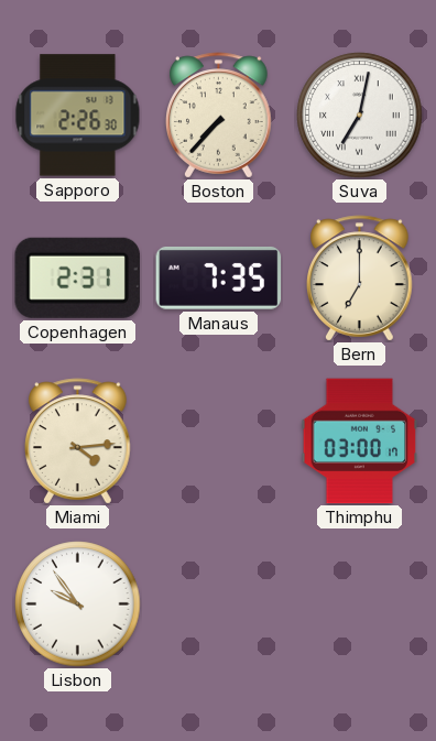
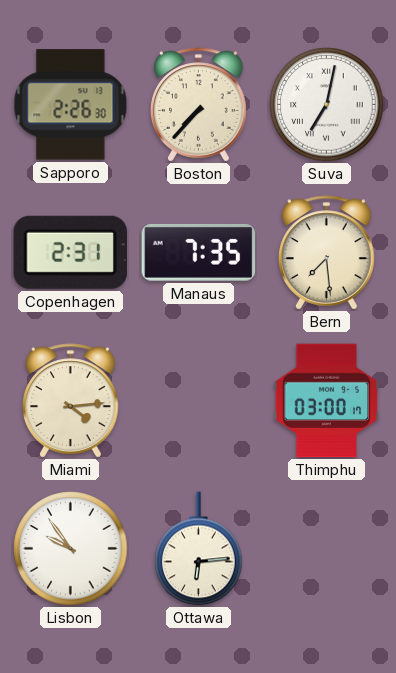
Bern: 7:00 -> 7:29 (327, 253)
Ottawa: none -> 6:14 (199, 549)
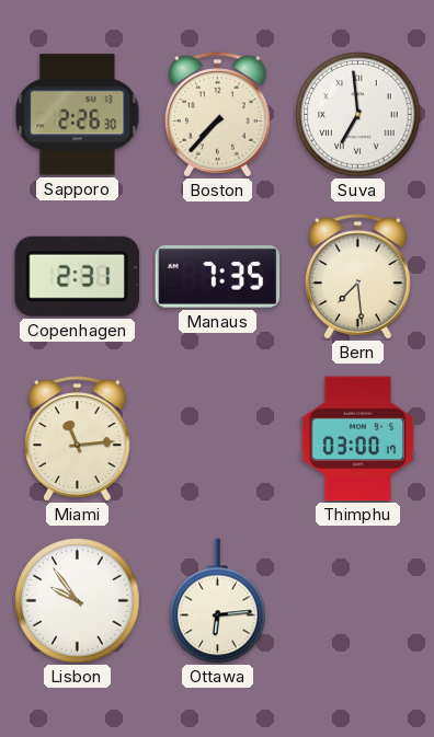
Suva: 7:02 -> 6:59 (358, 115)
Miami: 4:14 -> 11:14 (78, 439)
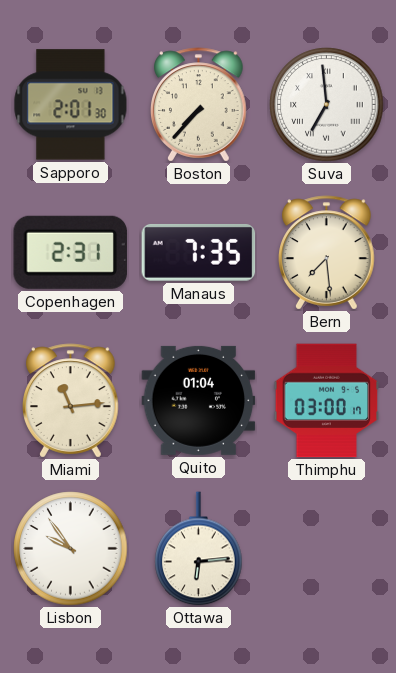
Sapporo: 2:26 -> 2:01 (71, 105)
Quito: none -> 01:04 (199, 400)
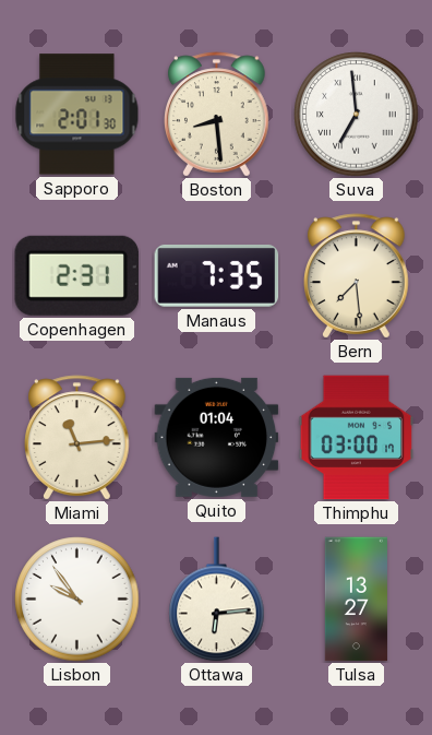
Boston: 7:37 -> 8:29 (217, 115)
Tulsa: none -> 13:27 (356, 600)
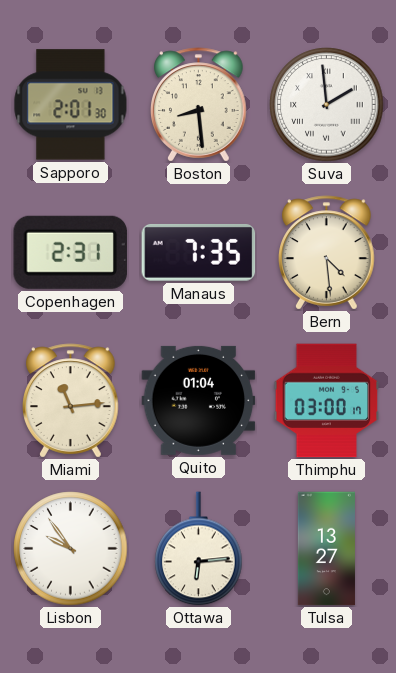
Suva: 6:59 -> 1:59 (327, 105)
Bern: 7:29 -> 4:29 (327, 253)
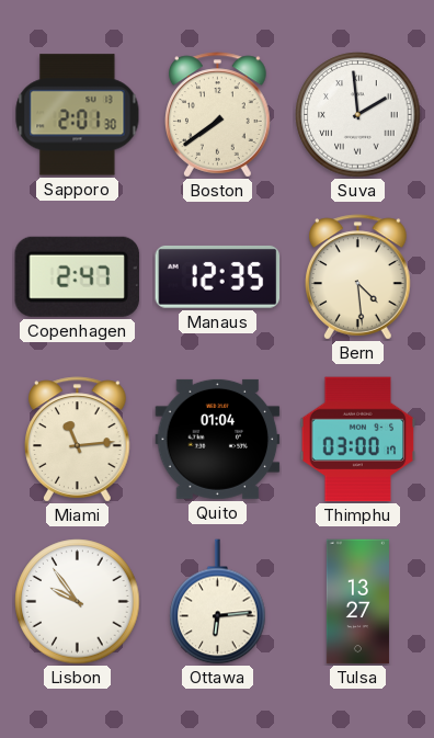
Boston: 8:29 -> 7:39 (218, 115)
Copenhagen: 2:31 -> 2:47 (77, 276)
Manaus: 7:35 -> 12:35 (218, 276)
